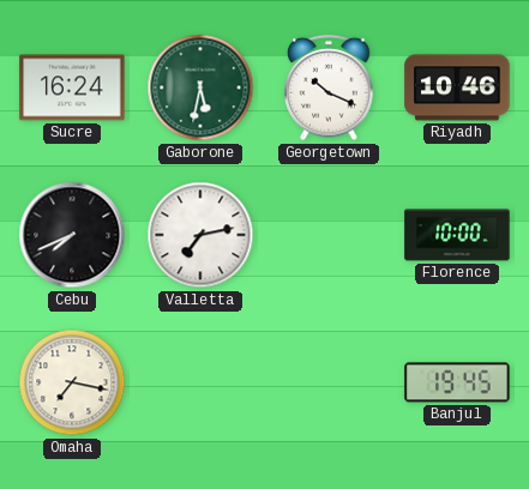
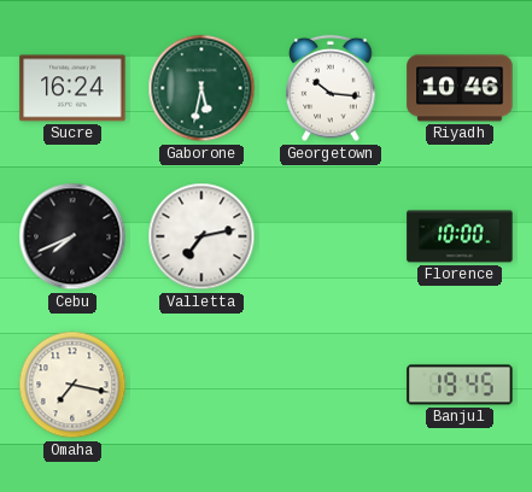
Georgetown: 10:19 -> 10:16 (331, 88)
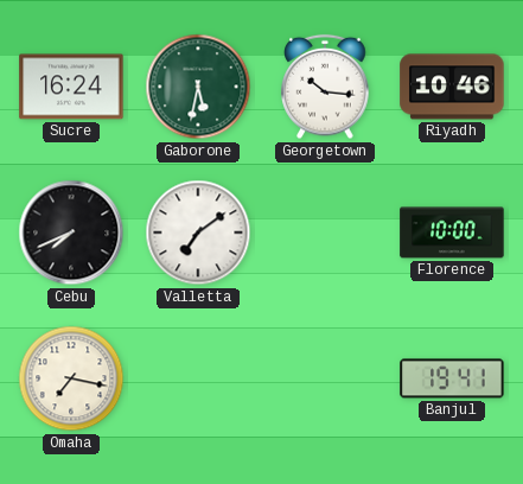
Valletta: 7:13 -> 7:09 (198, 233)
Banjul: 19:45 -> 19:41 (452, 378)
